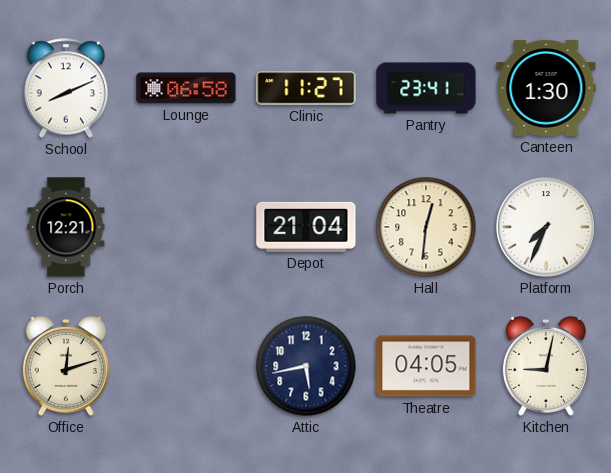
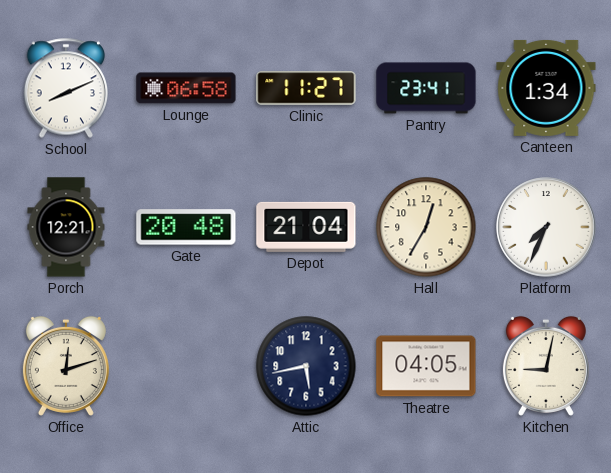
Canteen: 1:30 -> 1:34 (546, 88)
Gate: none -> 20:48 (186, 227)
Hall: 12:31 -> 12:35 (426, 227)
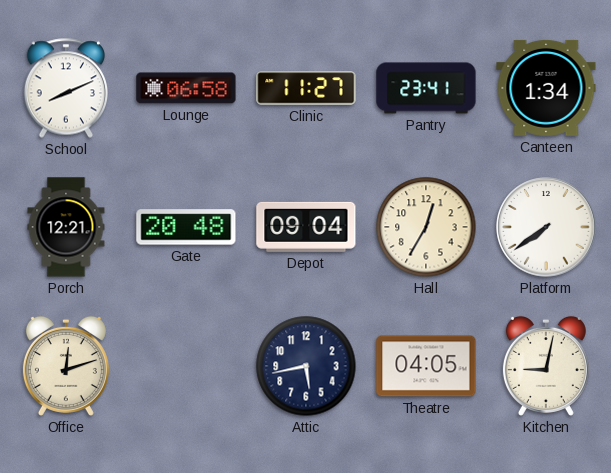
Depot: 21:04 -> 09:04 (306, 227)
Platform: 7:34 -> 7:39 (546, 227)
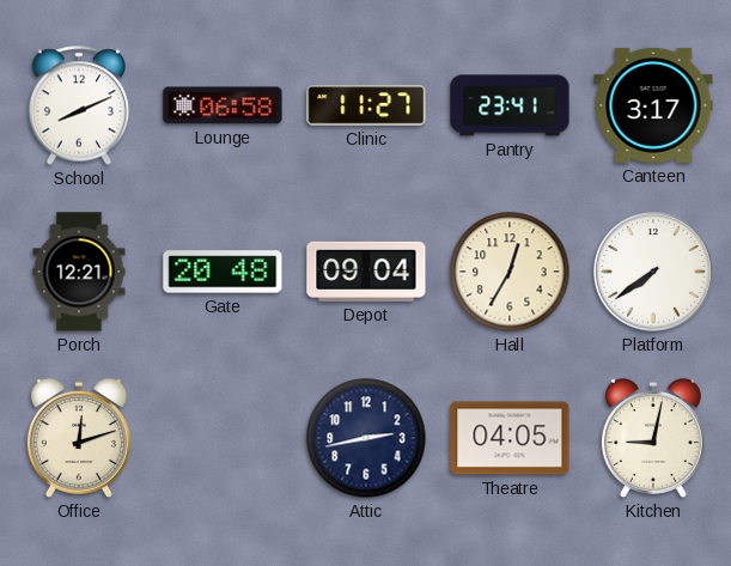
Canteen: 1:34 -> 3:17 (653, 105)
Attic: 5:43 -> 2:43 (366, 438)
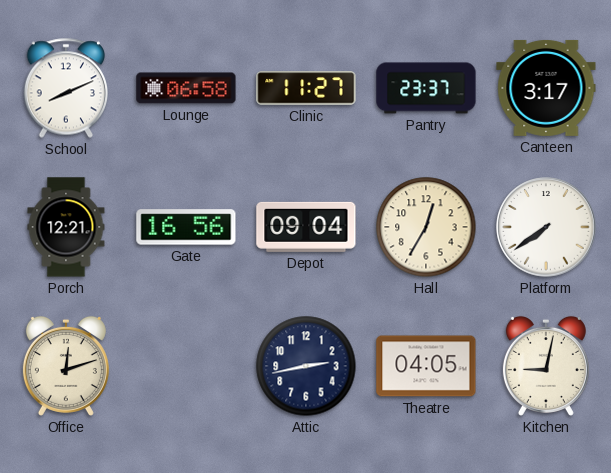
Pantry: 23:41 -> 23:37 (426, 88)
Gate: 20:48 -> 16:56 (186, 227)
